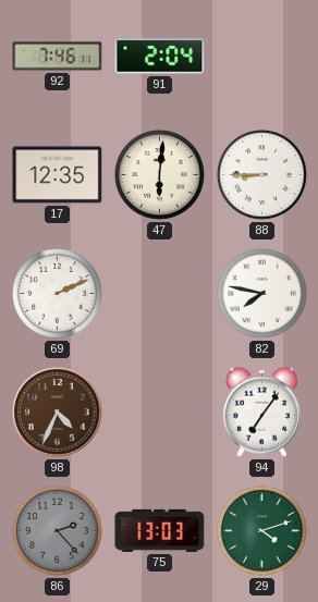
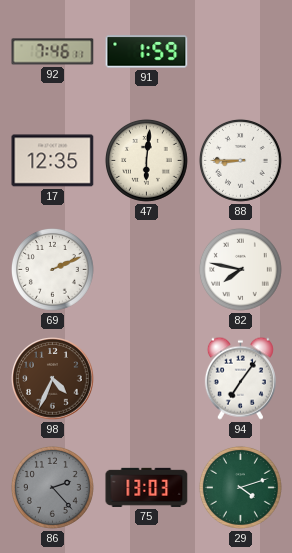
91: 2:04 -> 1:59 (147, 52)
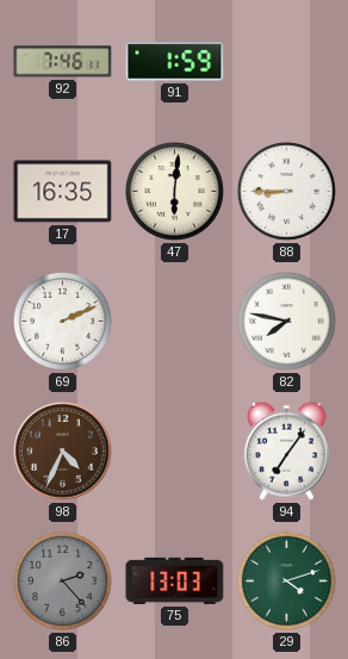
17: 12:35 -> 16:35 (63, 192)
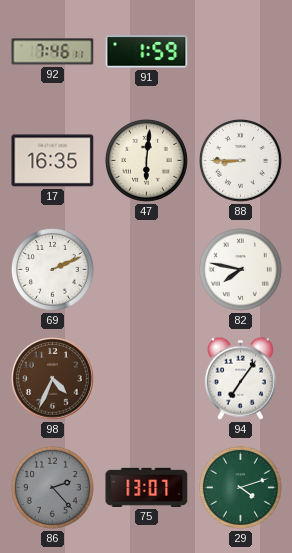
75: 13:03 -> 13:07 (147, 487)
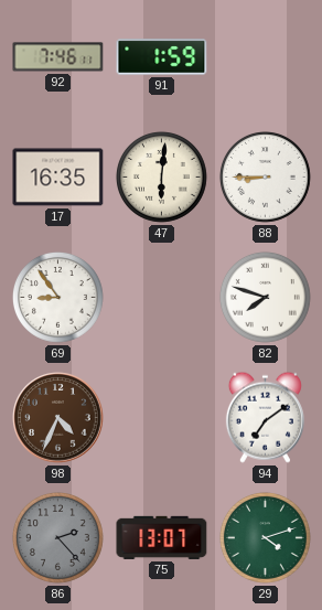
69: 2:11 -> 8:54 (57, 297)
82: 7:47 -> 7:48 (265, 297)
94: 7:06 -> 7:09 (265, 417)
